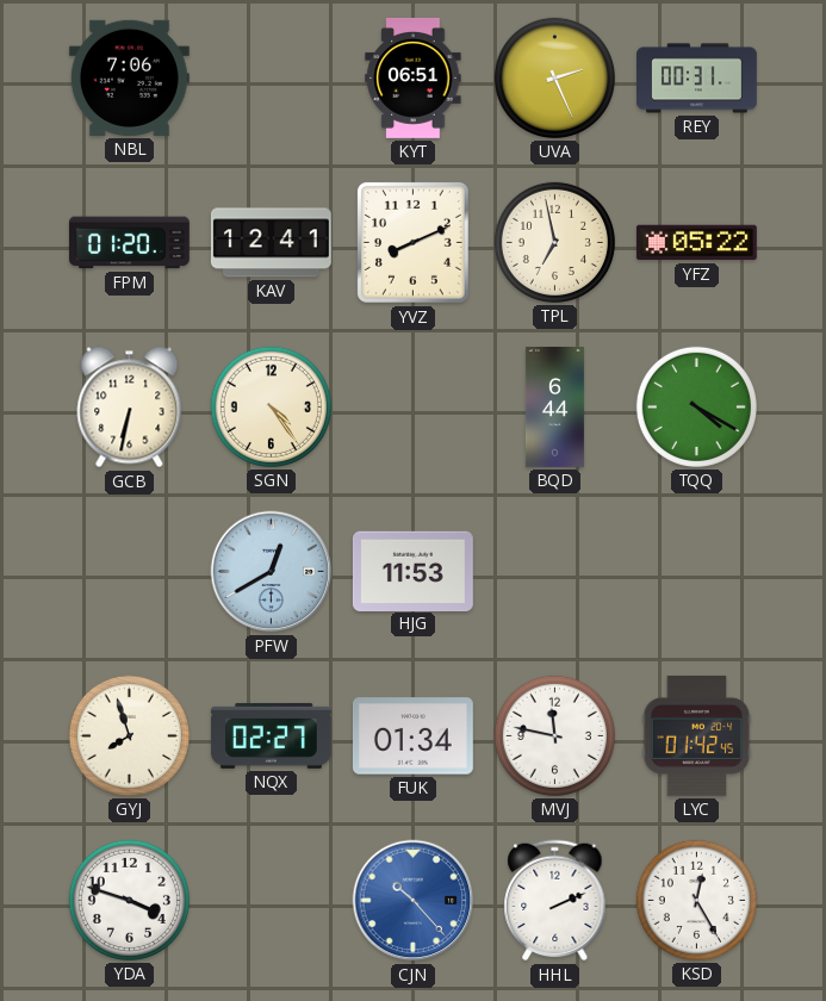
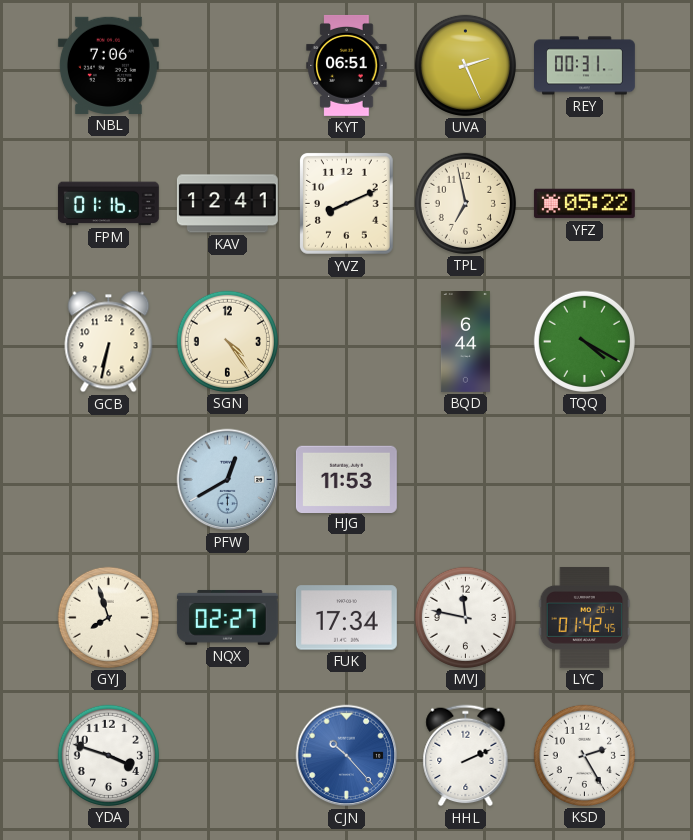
FPM: 01:20 -> 01:16 (108, 204)
FUK: 01:34 -> 17:34 (346, 618)
KSD: 12:25 -> 2:25 (584, 755)
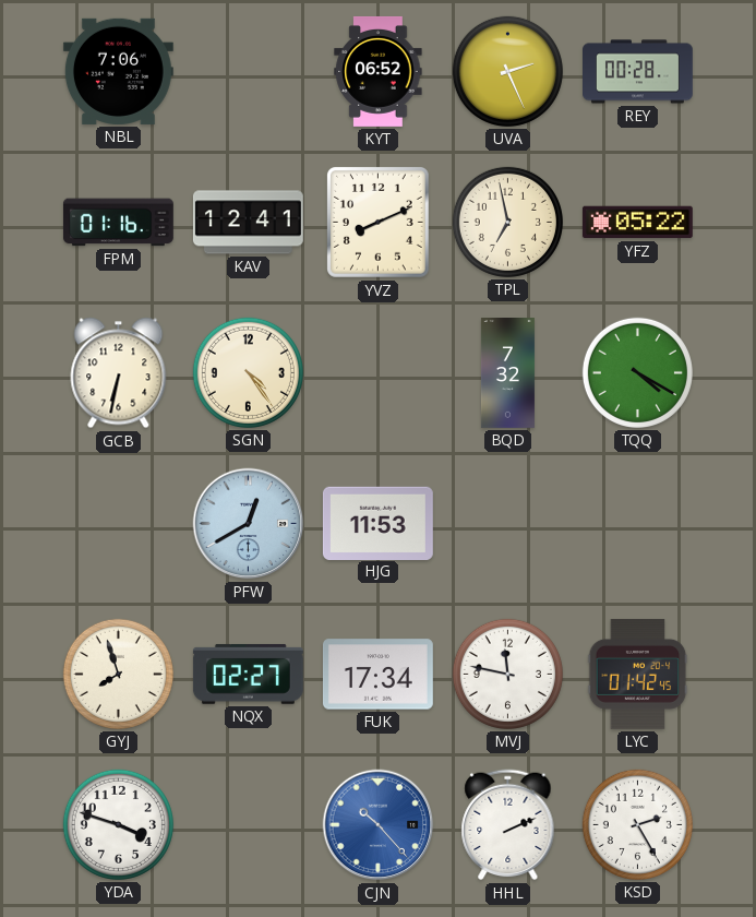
KYT: 06:51 -> 06:52 (379, 71)
REY: 00:31 -> 00:28 (638, 72)
BQD: 6:44 -> 7:32 (507, 373)
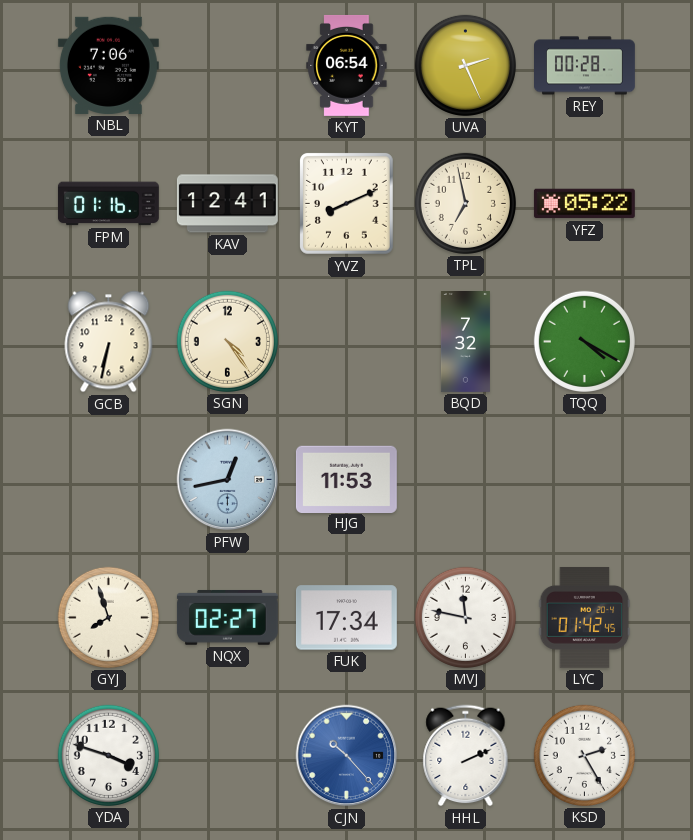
KYT: 06:52 -> 06:54 (347, 65)
PFW: 12:40 -> 12:43 (228, 480)
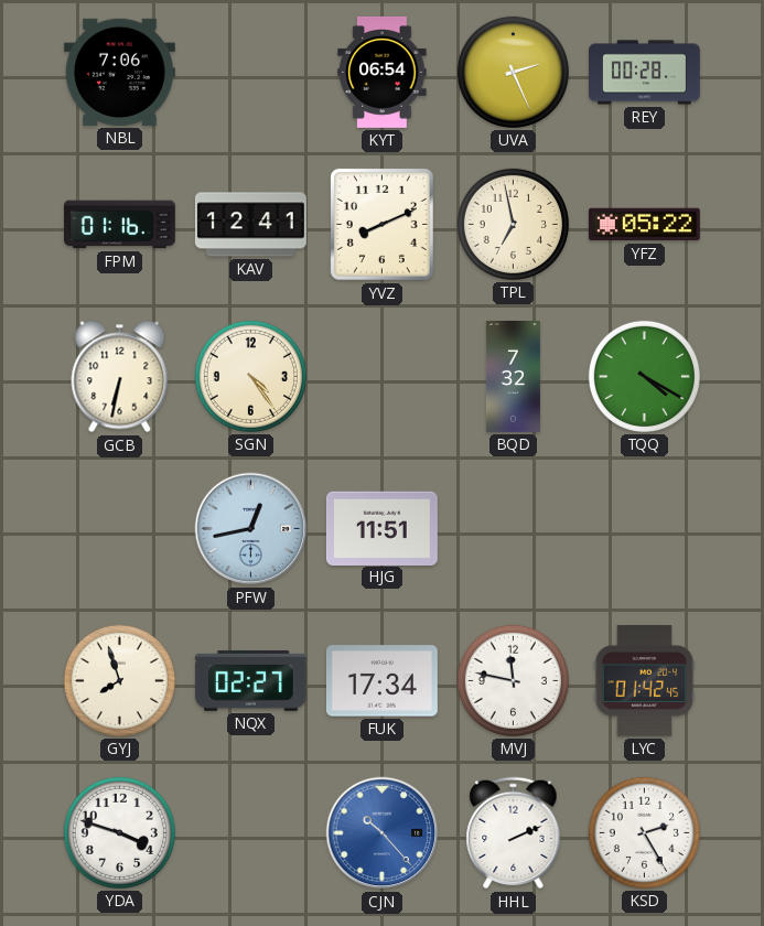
HJG: 11:53 -> 11:51 (381, 528)
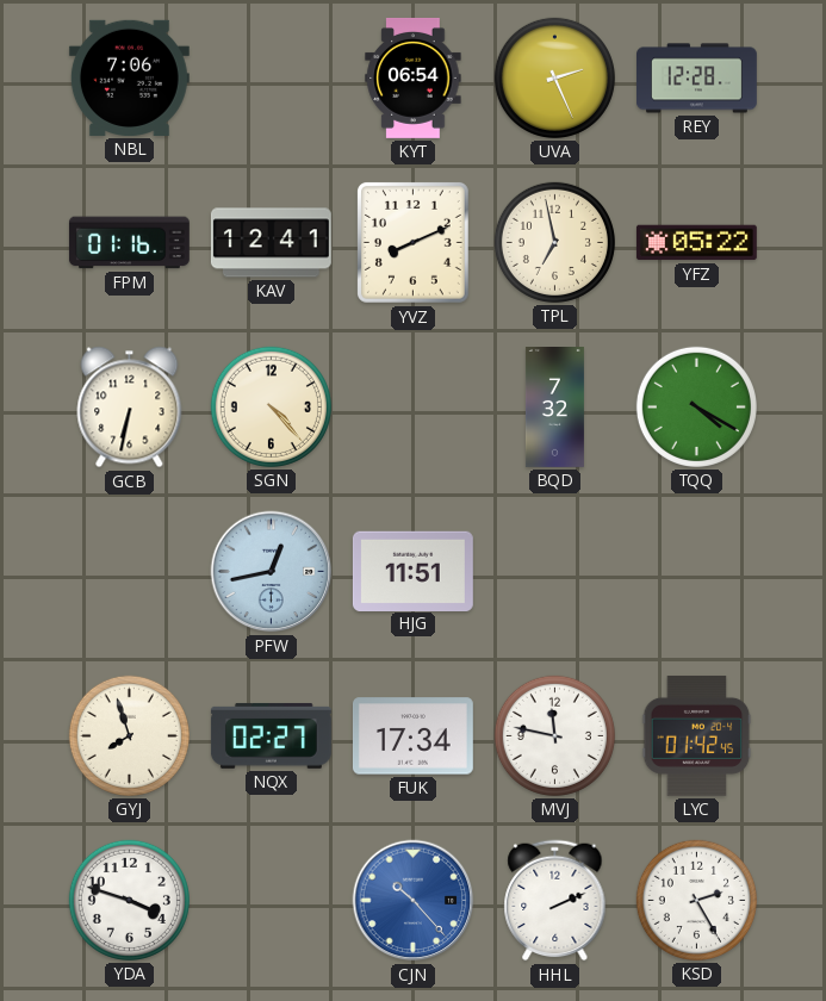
REY: 00:28 -> 12:28 (697, 79)
SGN: 4:24 -> 4:23 (271, 406)
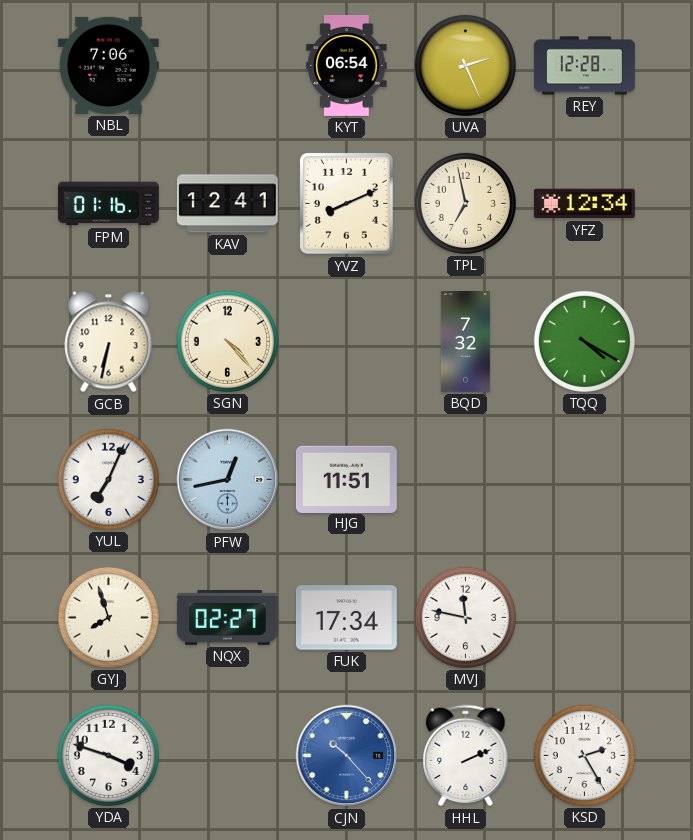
YFZ: 05:22 -> 12:34 (584, 204)
YUL: none -> 7:04 (108, 479)
LYC: 01:42 -> none (697, 735)
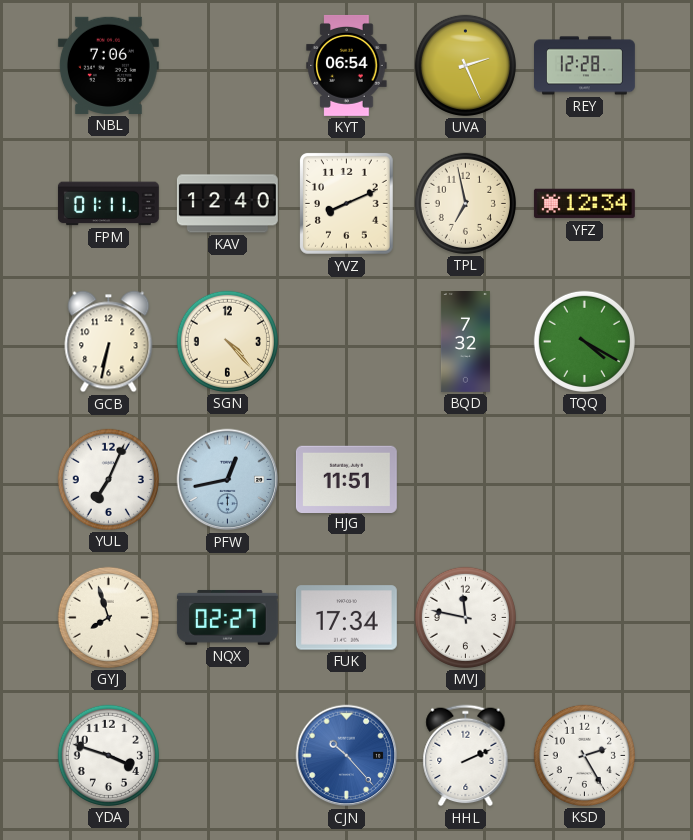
FPM: 01:16 -> 01:11 (108, 204)
KAV: 12:41 -> 12:40 (227, 204)
